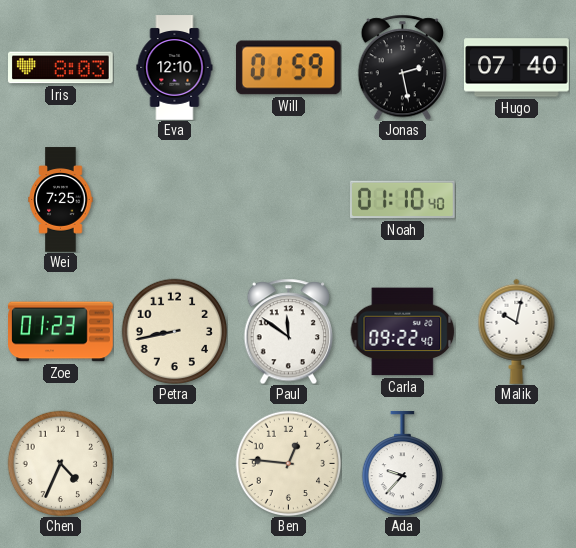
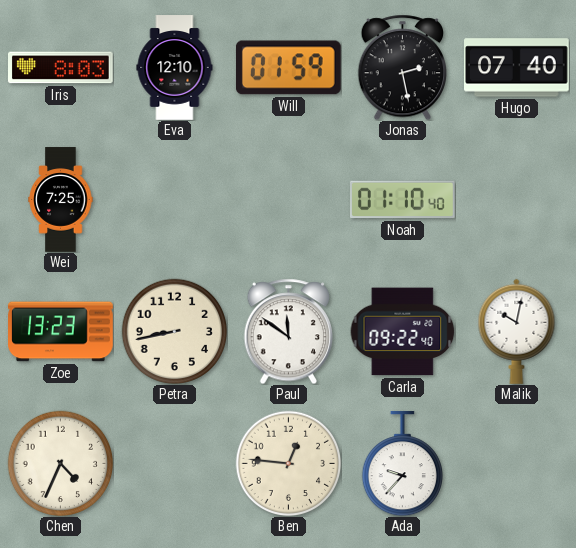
Zoe: 01:23 -> 13:23 (61, 332)
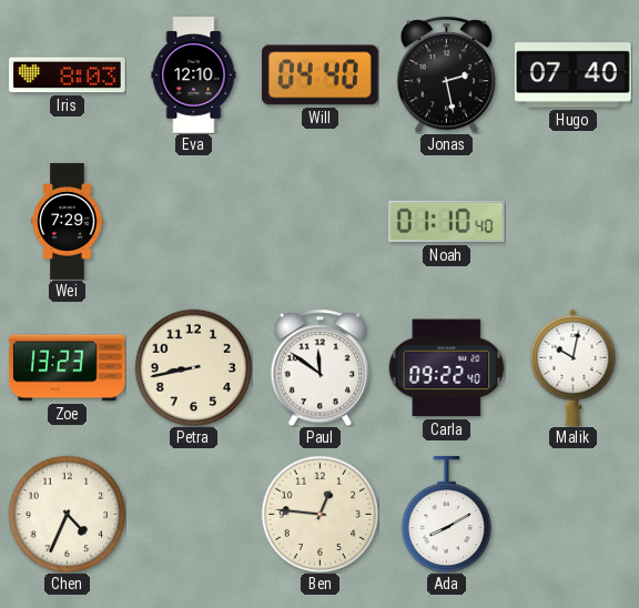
Will: 01:59 -> 04:40 (319, 75)
Wei: 7:25 -> 7:29 (68, 222)
Ada: 9:37 -> 8:10 (446, 515)
